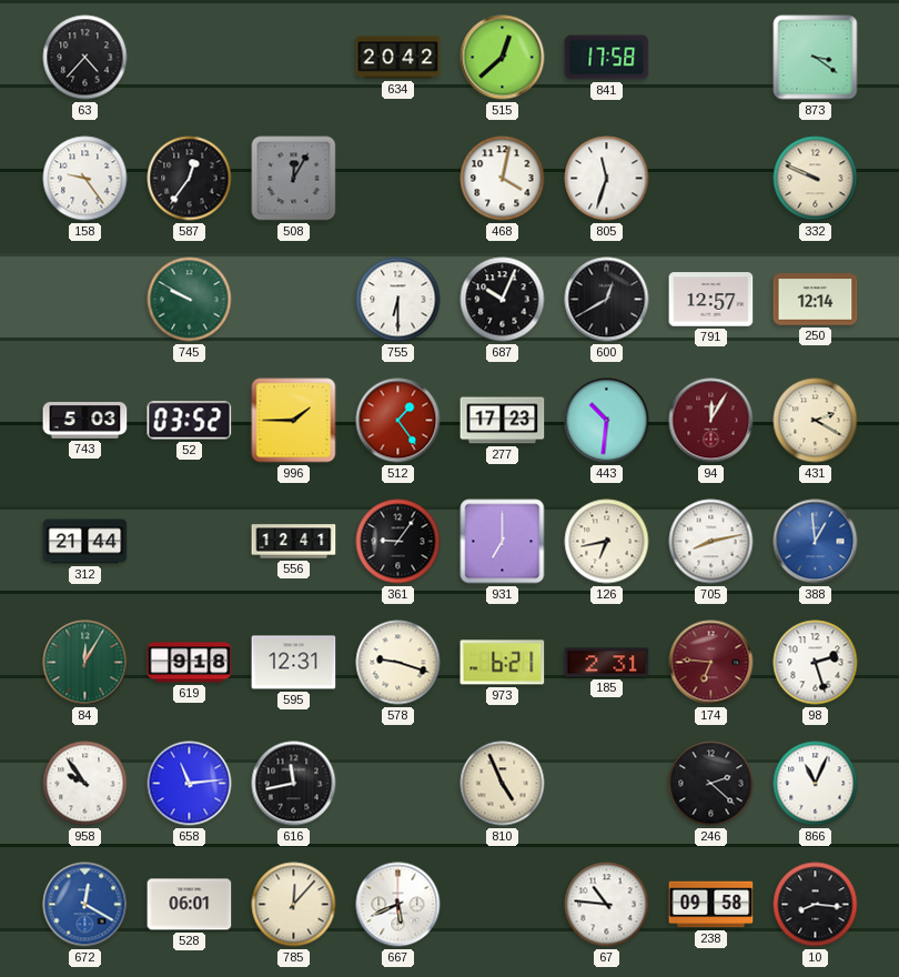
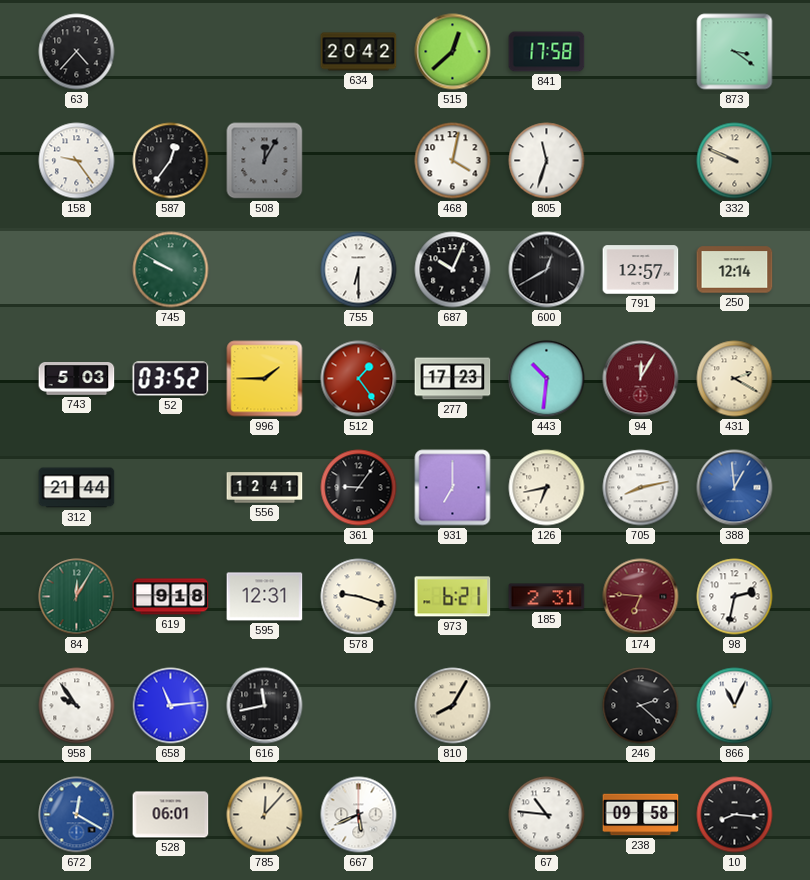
98: 2:27 -> 2:32 (735, 597)
810: 4:56 -> 8:05 (453, 706)
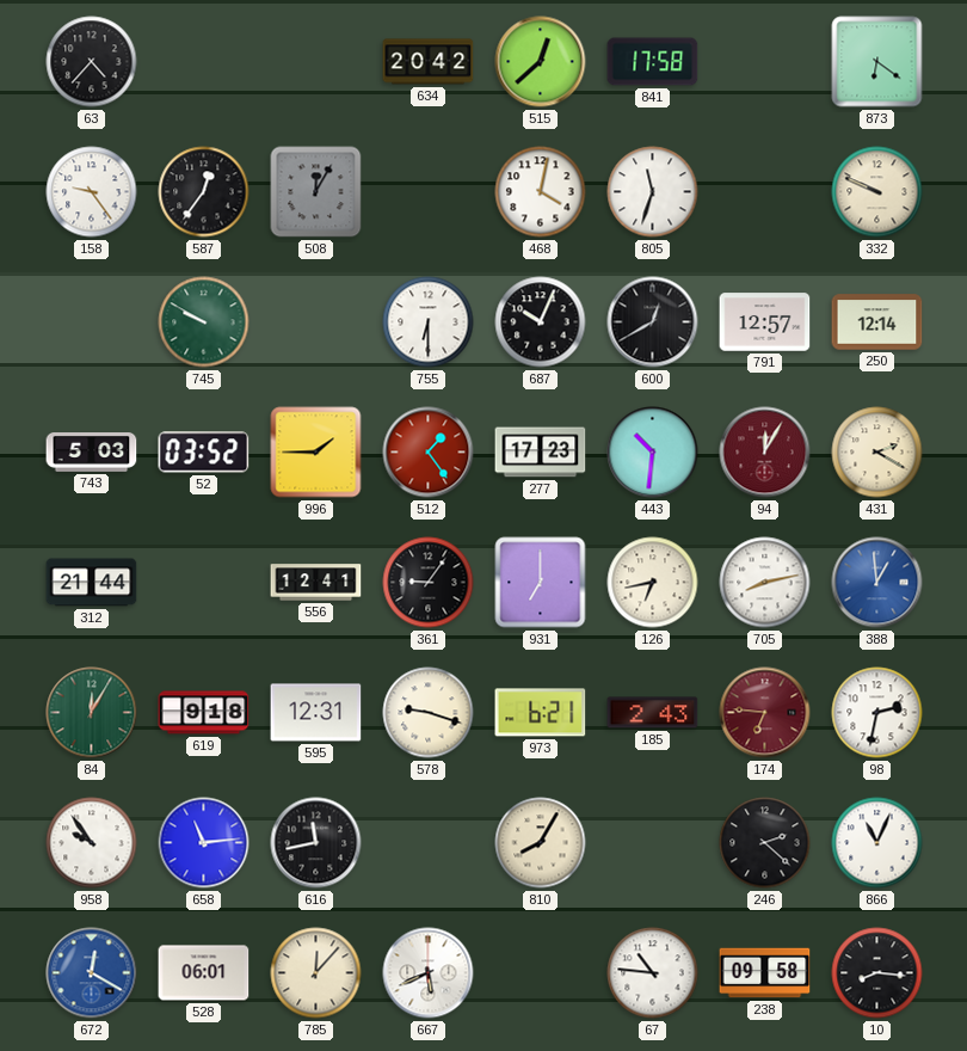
873: 3:21 -> 6:21 (877, 62)
185: 2:31 -> 2:43 (653, 713)
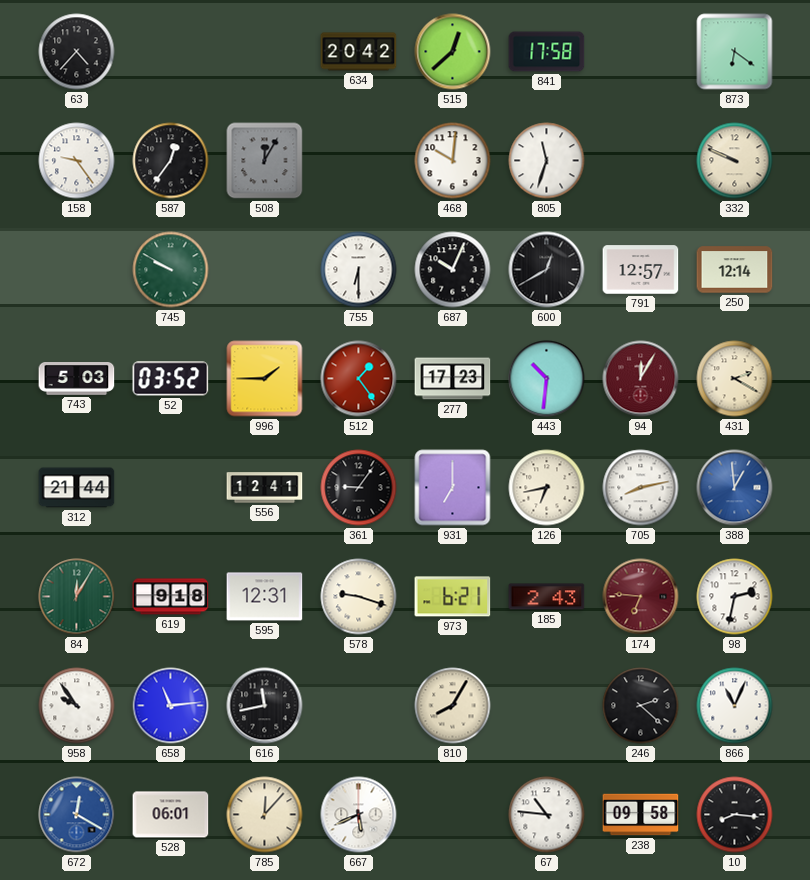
468: 4:02 -> 10:01 (453, 161)
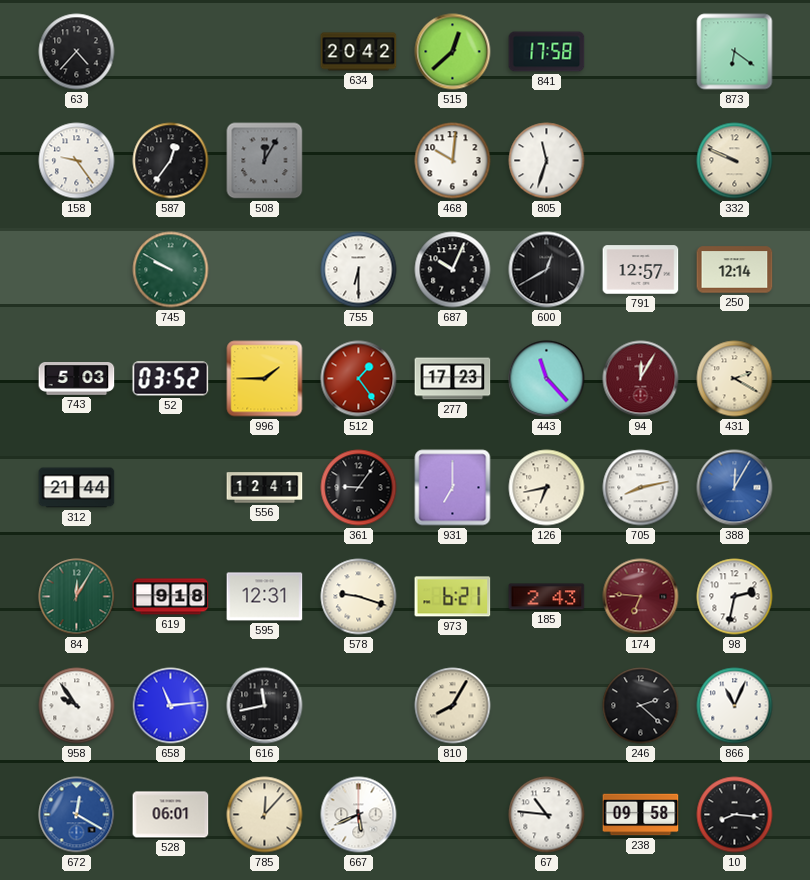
443: 10:31 -> 11:23 (547, 379)
388: 12:59 -> 12:05 (735, 488)
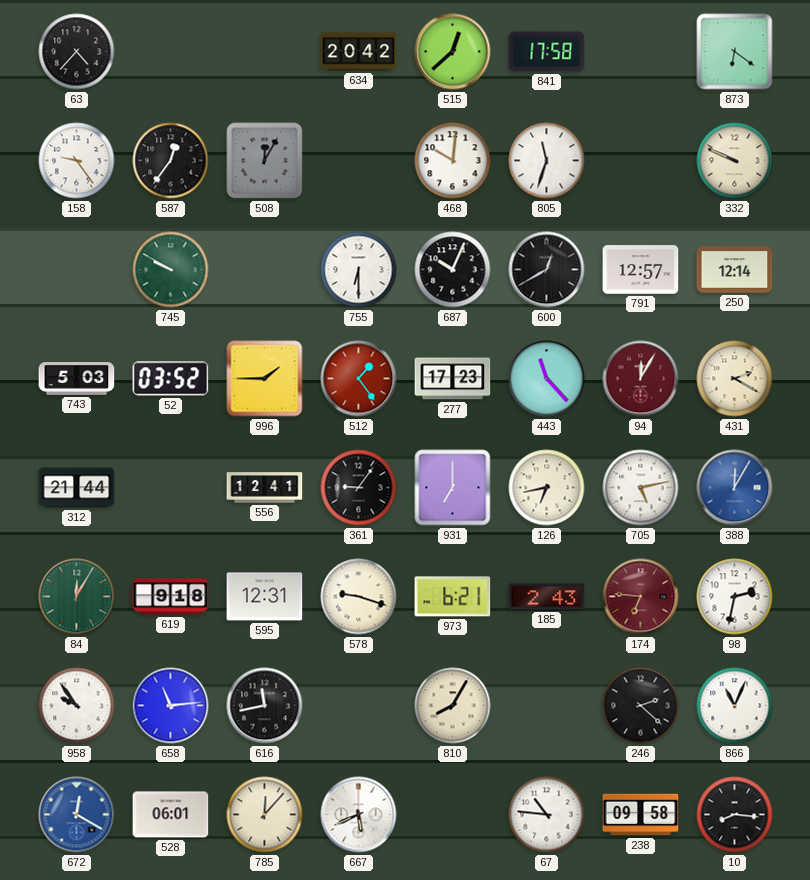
705: 8:13 -> 5:13 (641, 488)
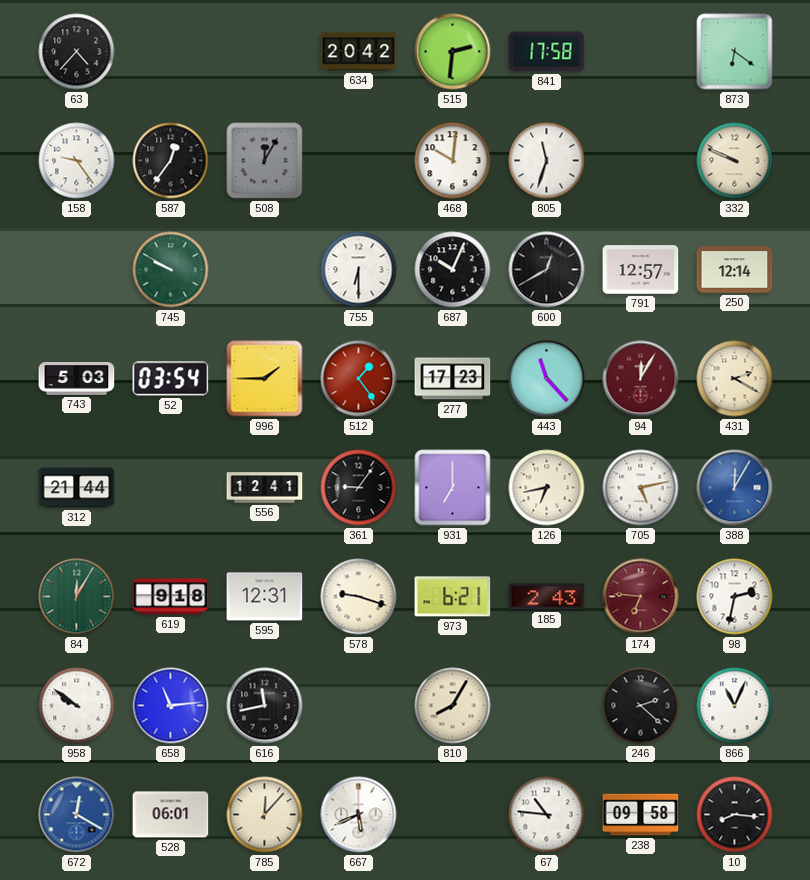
515: 12:38 -> 2:31 (453, 52)
52: 03:52 -> 03:54 (171, 379)
958: 9:54 -> 9:51 (77, 706)
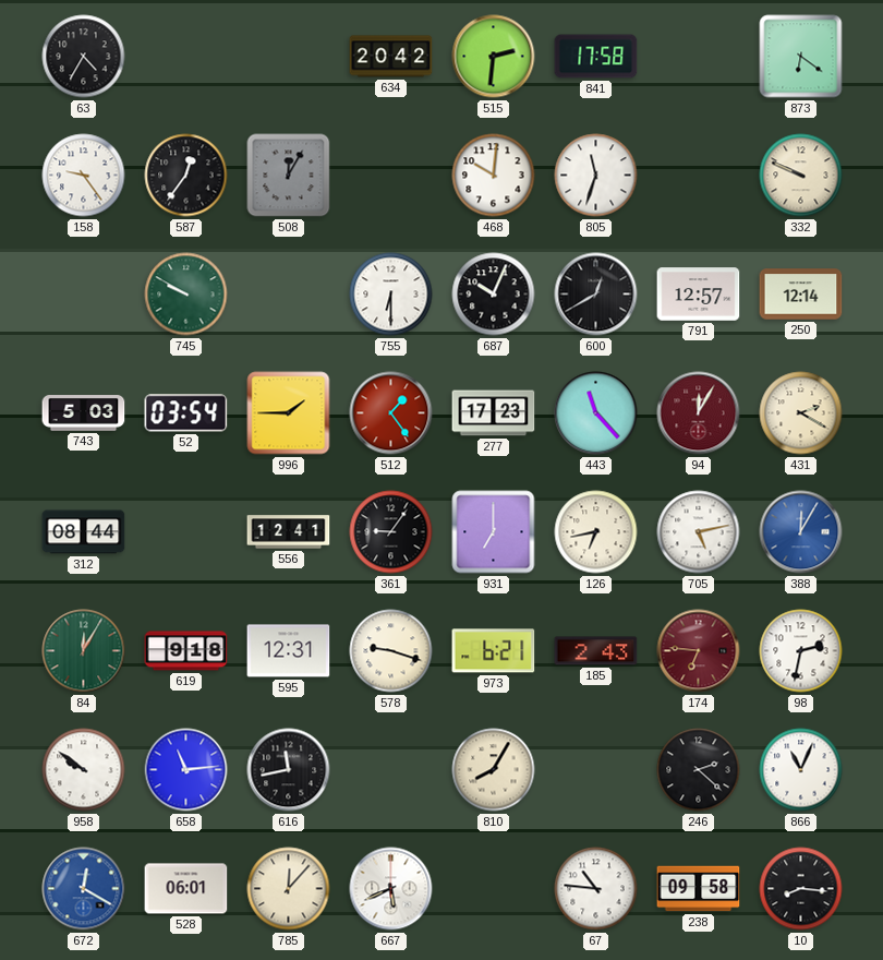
63: 4:37 -> 4:35 (84, 57)
312: 21:44 -> 08:44 (84, 532)
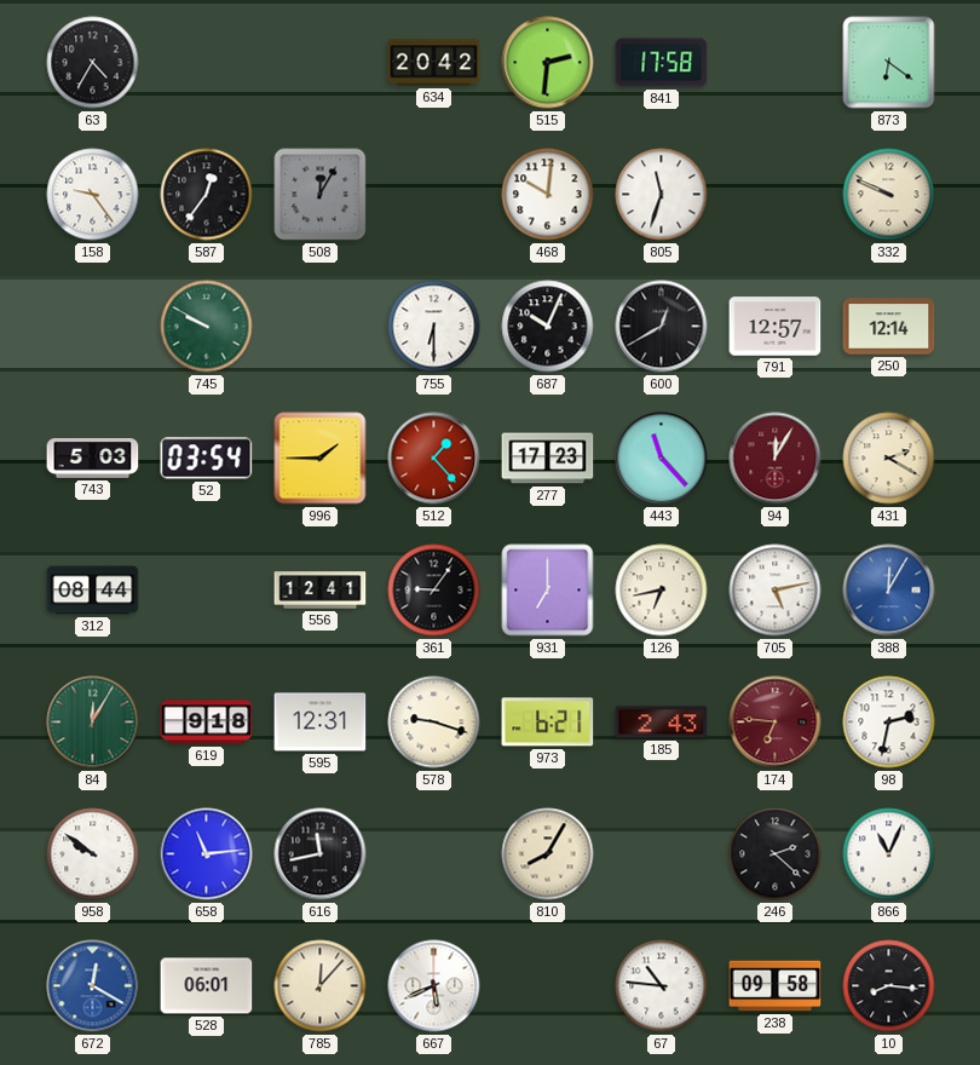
512: 1:24 -> 1:23 (434, 459)
